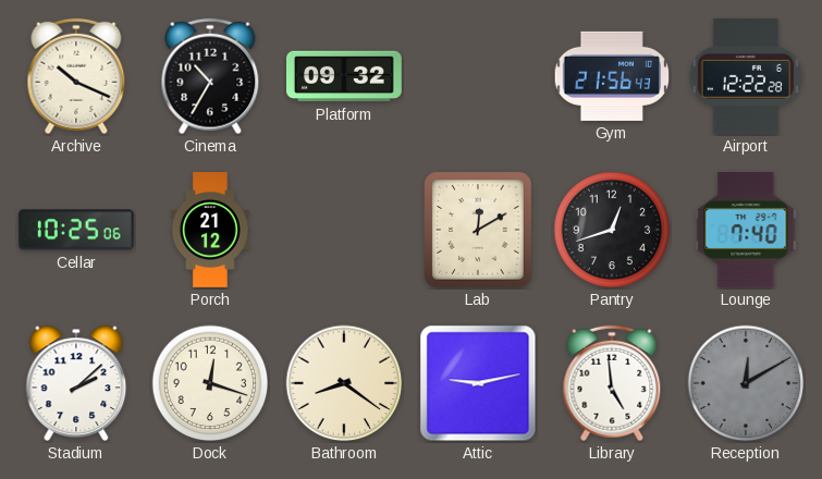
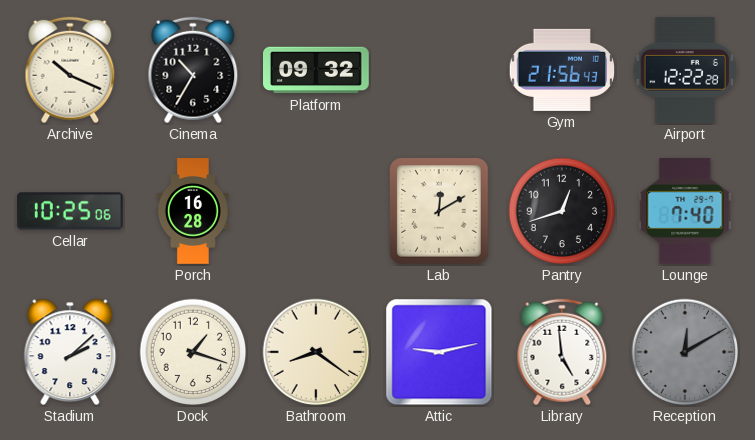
Porch: 21:12 -> 16:28 (193, 211)
Dock: 12:18 -> 1:18 (193, 352)
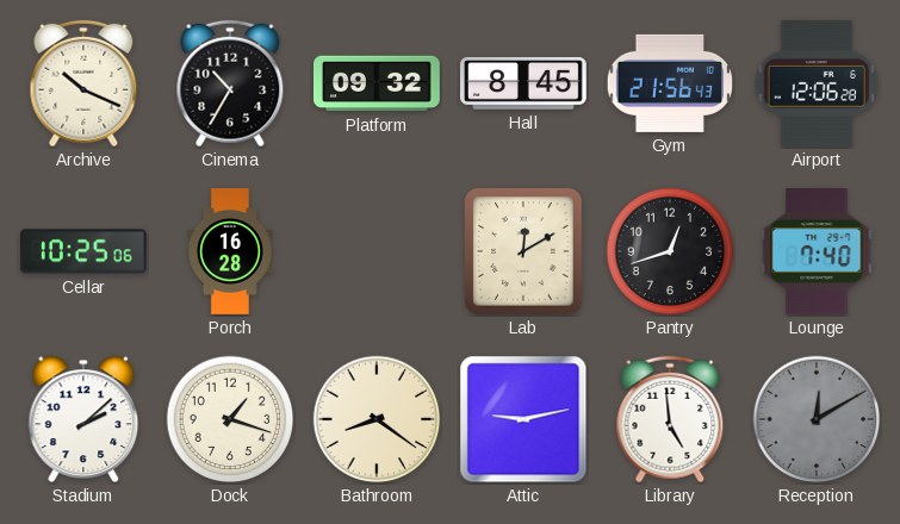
Hall: none -> 8:45 (525, 83)
Airport: 12:22 -> 12:06 (817, 83)
